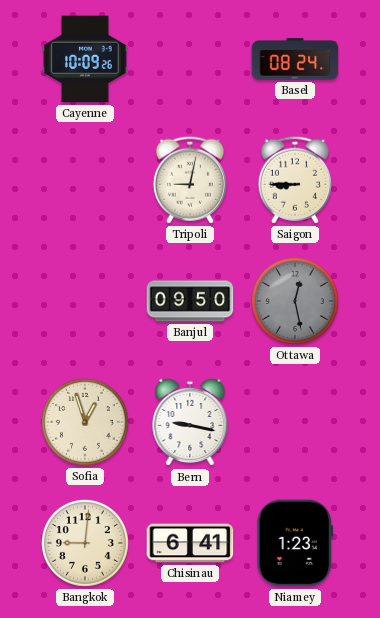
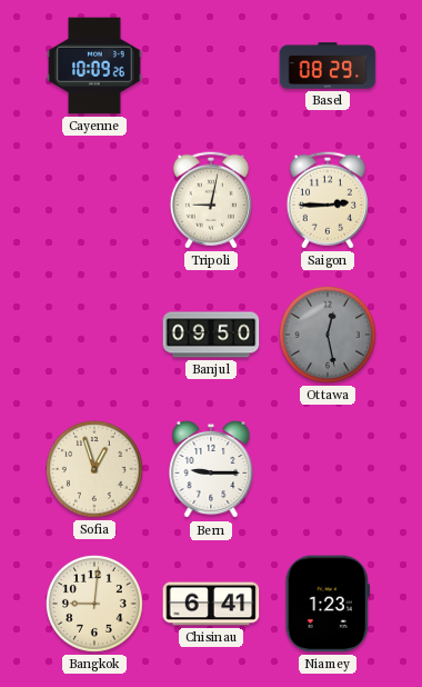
Basel: 08:24 -> 08:29 (328, 66)
Saigon: 8:45 -> 2:45 (328, 200)
Bern: 9:17 -> 9:15 (211, 469)
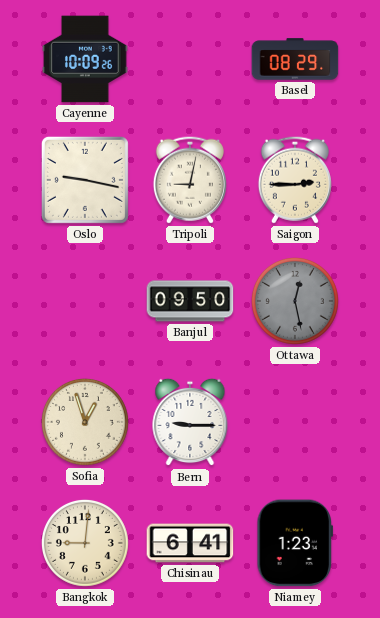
Oslo: none -> 9:17 (85, 180)
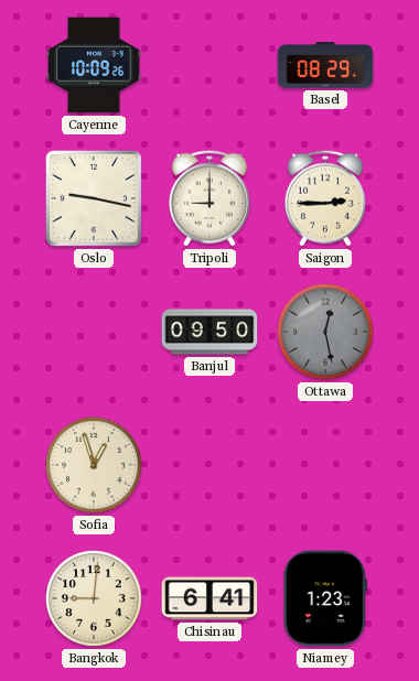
Tripoli: 9:02 -> 9:00 (209, 198)
Bern: 9:15 -> none (190, 422)
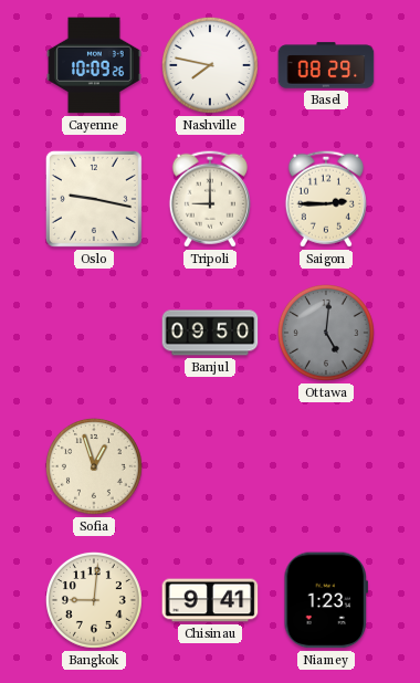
Nashville: none -> 7:47 (210, 65)
Ottawa: 12:28 -> 5:01 (326, 333)
Chisinau: 6:41 -> 9:41 (210, 600)
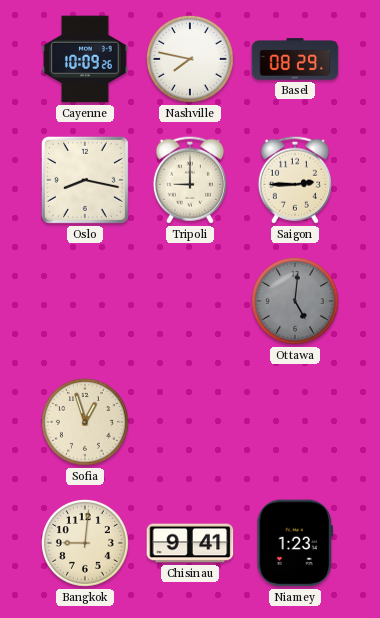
Oslo: 9:17 -> 8:17 (85, 180)
Banjul: 09:50 -> none (210, 333)
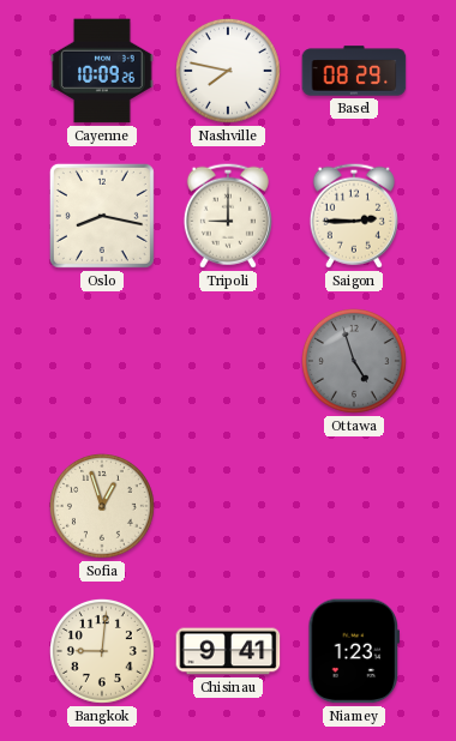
Ottawa: 5:01 -> 4:57 (354, 361)
